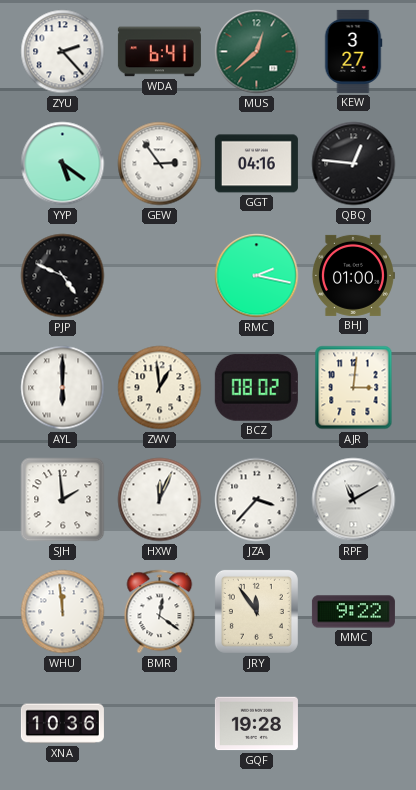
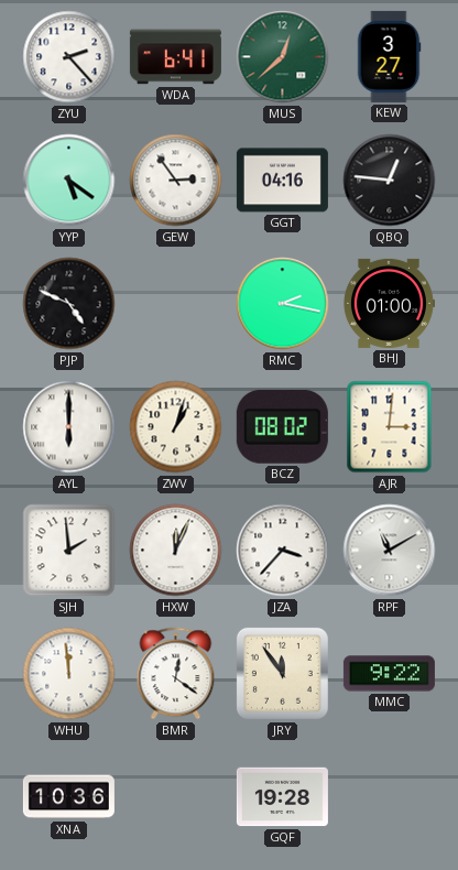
ZWV: 12:59 -> 1:03 (176, 427)
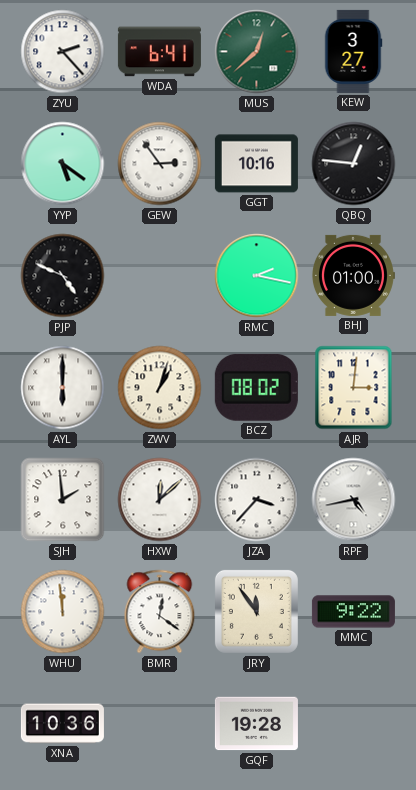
GGT: 04:16 -> 10:16 (256, 164)
HXW: 12:04 -> 12:08 (160, 500)
RPF: 11:10 -> 4:43 (354, 500)
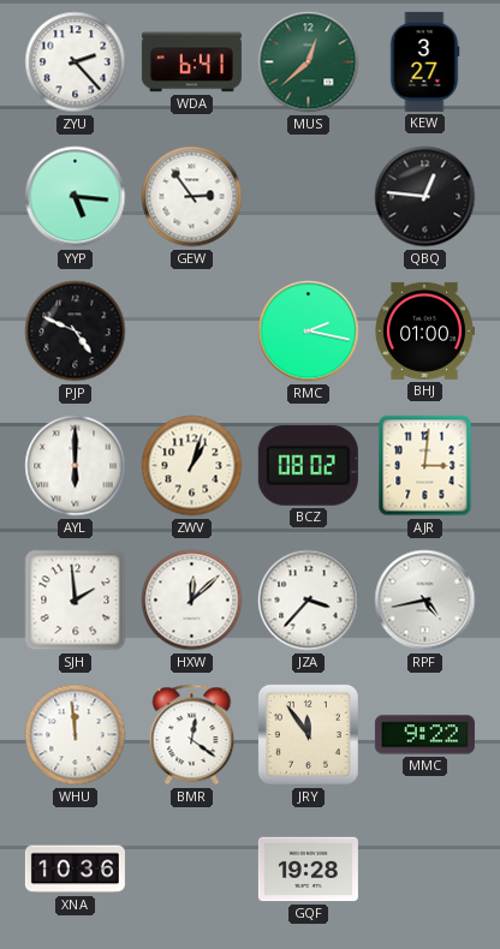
YYP: 5:21 -> 5:16 (76, 197)
GGT: 10:16 -> none (256, 164)
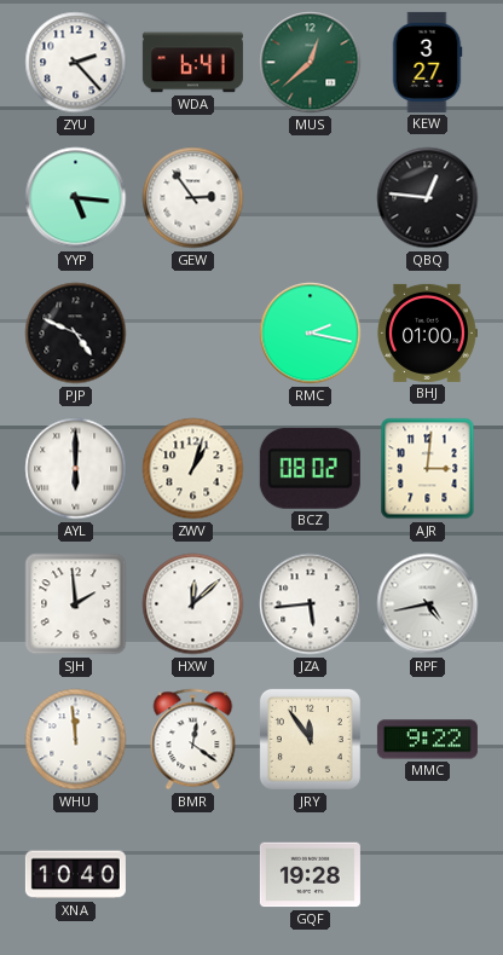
JZA: 3:37 -> 5:44 (311, 604)
XNA: 10:36 -> 10:40 (75, 875)
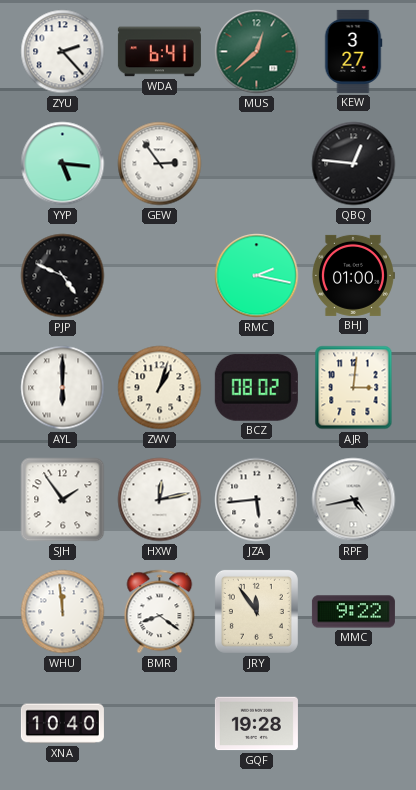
SJH: 1:59 -> 1:54 (63, 500)
HXW: 12:08 -> 12:13 (160, 500)
BMR: 12:21 -> 8:21 (160, 612)
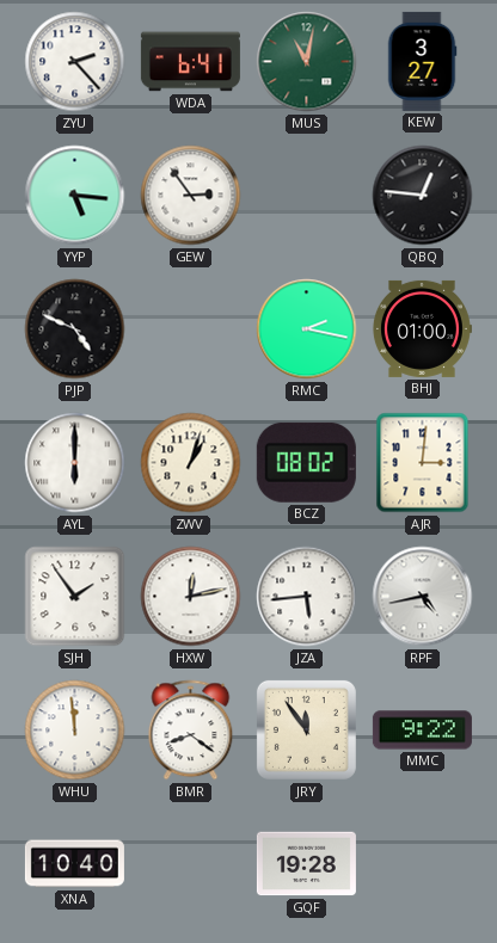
MUS: 12:38 -> 11:02 (307, 62)
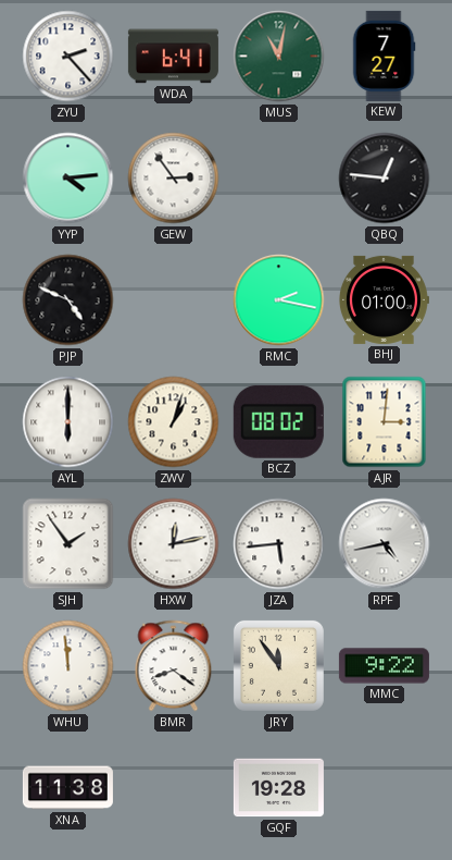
KEW: 3:27 -> 7:27 (384, 56)
YYP: 5:16 -> 4:14 (68, 179)
XNA: 10:40 -> 11:38 (67, 788)
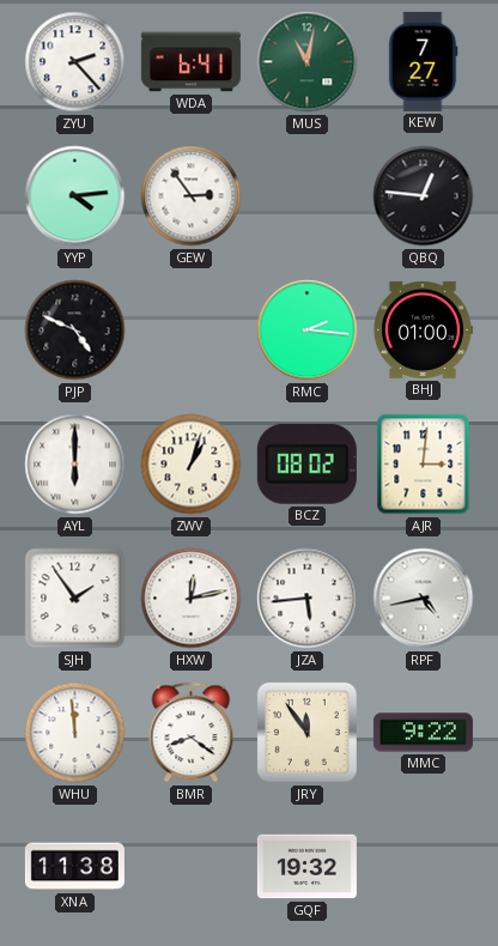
RMC: 2:17 -> 2:16 (308, 331)
GQF: 19:28 -> 19:32 (306, 867)
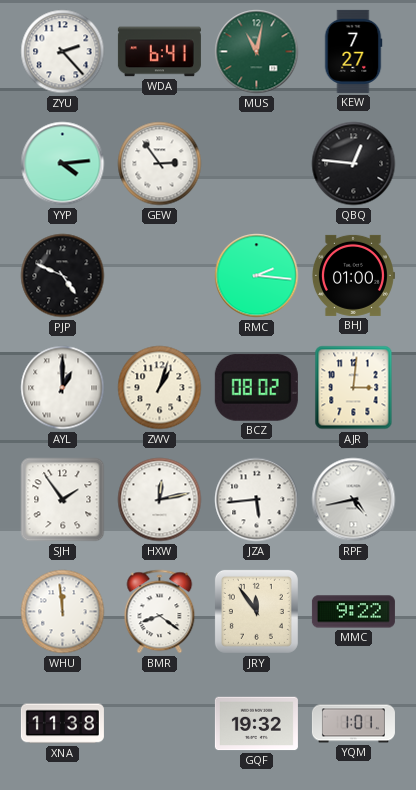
AYL: 6:00 -> 1:00 (63, 388)
YQM: none -> 1:01 (353, 724)
